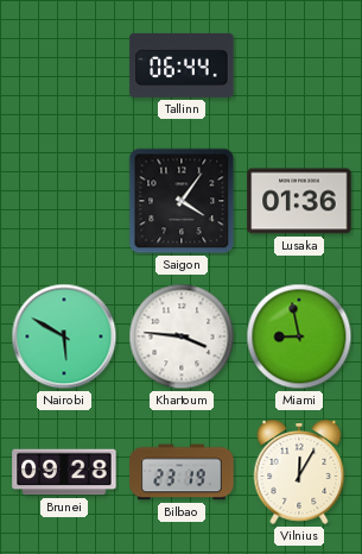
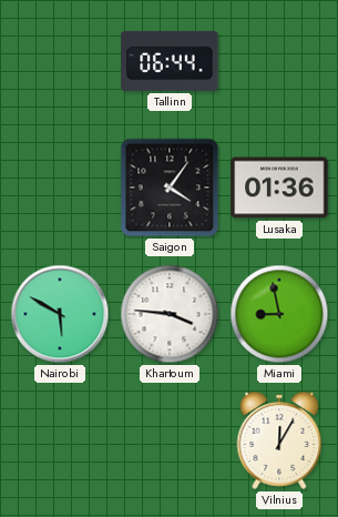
Brunei: 09:28 -> none (64, 472)
Bilbao: 23:19 -> none (182, 472)
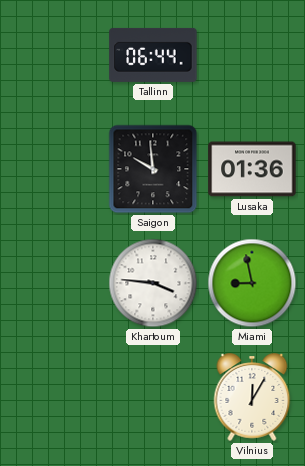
Saigon: 4:06 -> 9:59 (153, 169)
Nairobi: 5:50 -> none (60, 314)
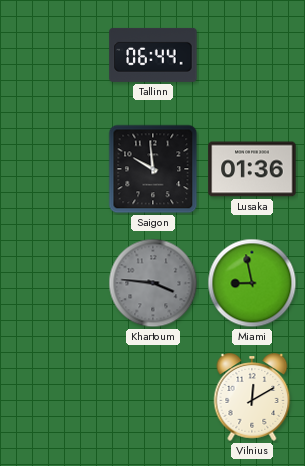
Khartoum dial: white -> grey (153, 283)
Vilnius: 12:05 -> 12:10 (252, 397)
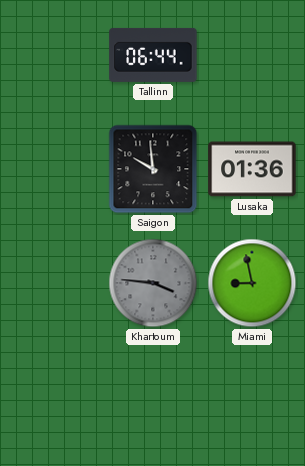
Vilnius: 12:10 -> none (252, 397)
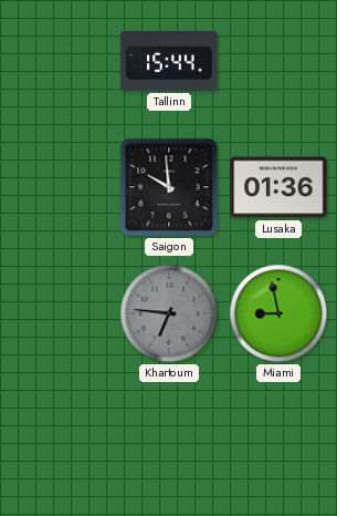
Tallinn: 06:44 -> 15:44 (169, 61)
Khartoum: 3:46 -> 6:46 (169, 313)
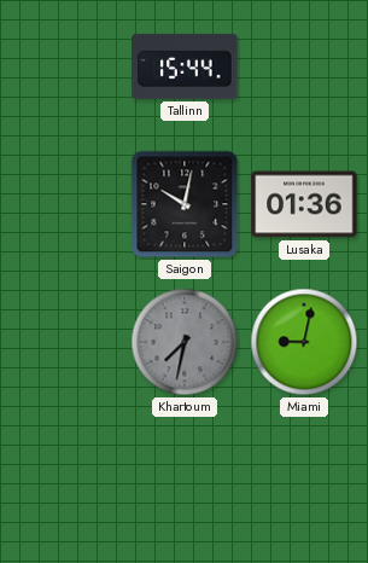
Saigon: 9:59 -> 10:02 (185, 204)
Khartoum: 6:46 -> 7:32 (185, 342)
Miami: 8:58 -> 9:02 (304, 342)
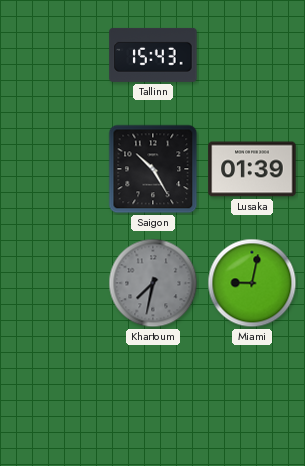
Tallinn: 15:44 -> 15:43 (153, 55)
Saigon: 10:02 -> 10:25 (153, 169)
Lusaka: 01:36 -> 01:39 (252, 169)
